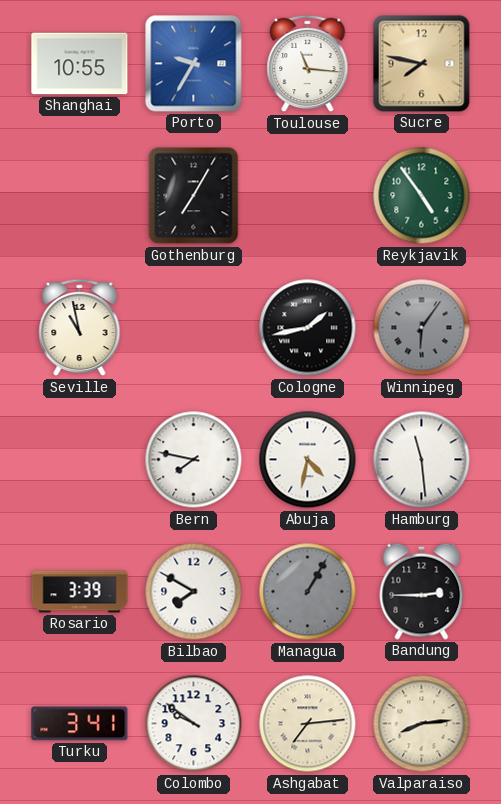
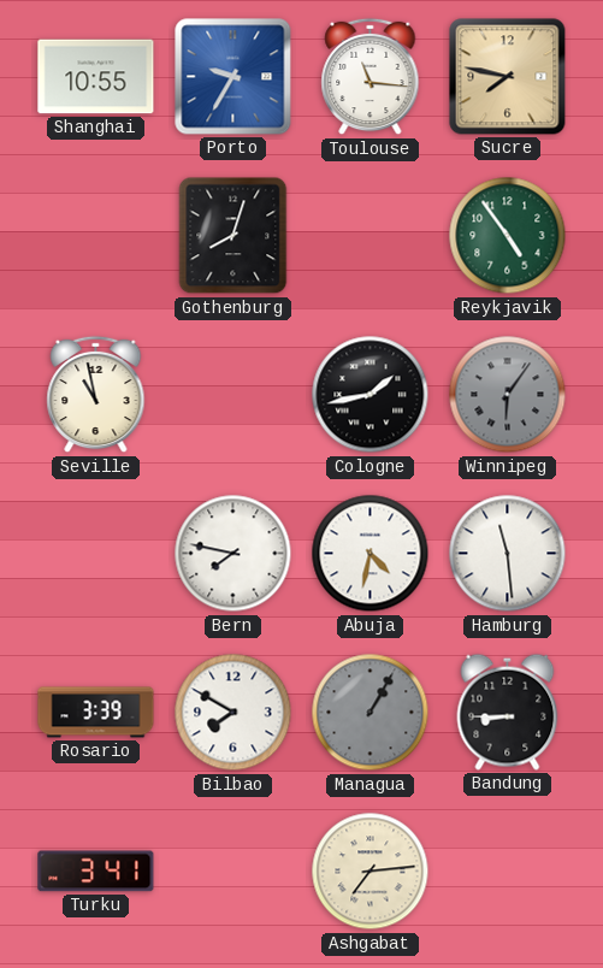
Gothenburg: 7:05 -> 8:03 (233, 236)
Bandung: 2:45 -> 8:45 (508, 712)
Colombo: 9:51 -> none (194, 724)
Valparaiso: 8:14 -> none (422, 724)
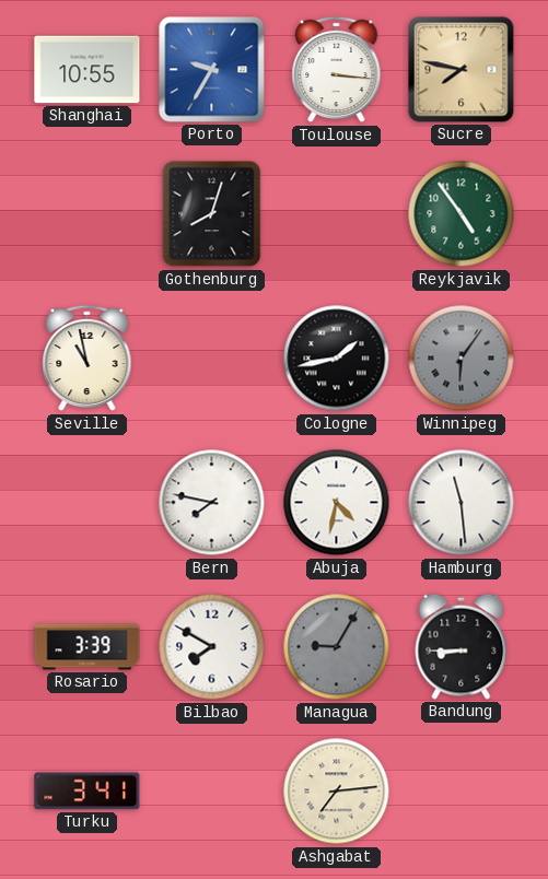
Toulouse: 11:16 -> 3:16 (337, 70)
Managua: 1:05 -> 9:05 (337, 647)
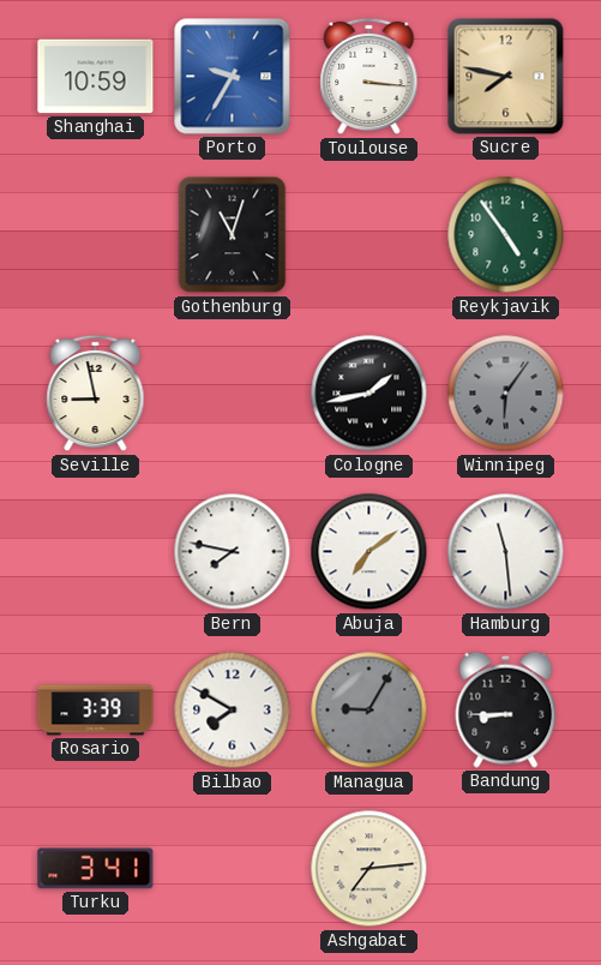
Shanghai: 10:55 -> 10:59 (96, 77)
Gothenburg: 8:03 -> 11:03 (233, 235)
Seville: 10:58 -> 8:58 (96, 394)
Abuja: 4:32 -> 7:09 (369, 552)
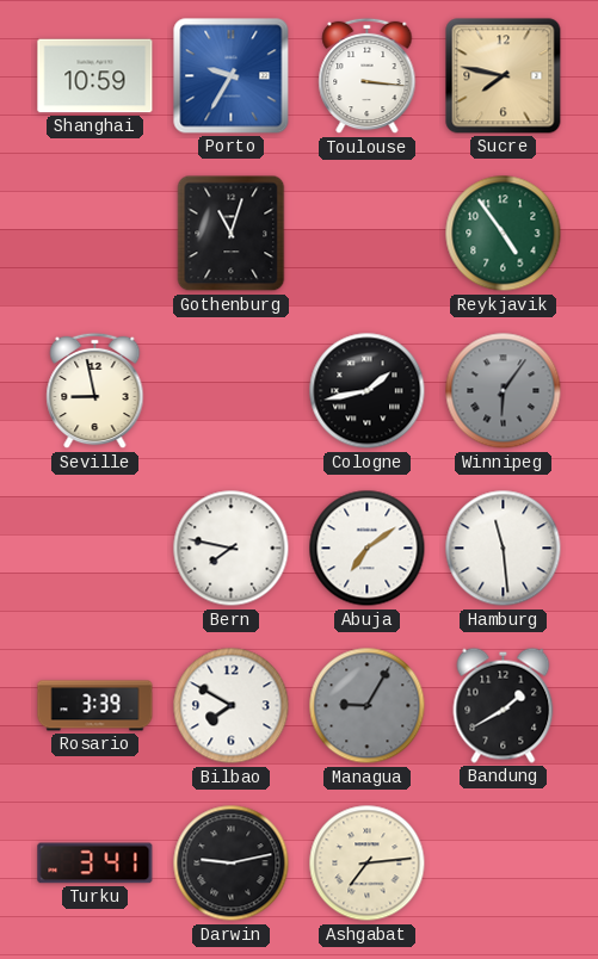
Bandung: 8:45 -> 1:40 (504, 705)
Darwin: none -> 9:13 (232, 864)
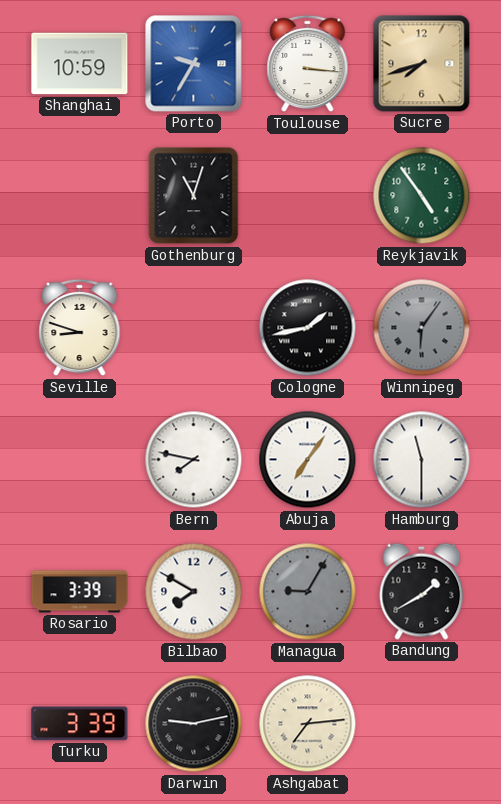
Sucre: 7:47 -> 7:42 (422, 64)
Seville: 8:58 -> 8:48 (80, 328)
Abuja: 7:09 -> 7:06 (308, 460)
Hamburg: 11:29 -> 11:30 (422, 460)
Turku: 3:41 -> 3:39 (80, 724)
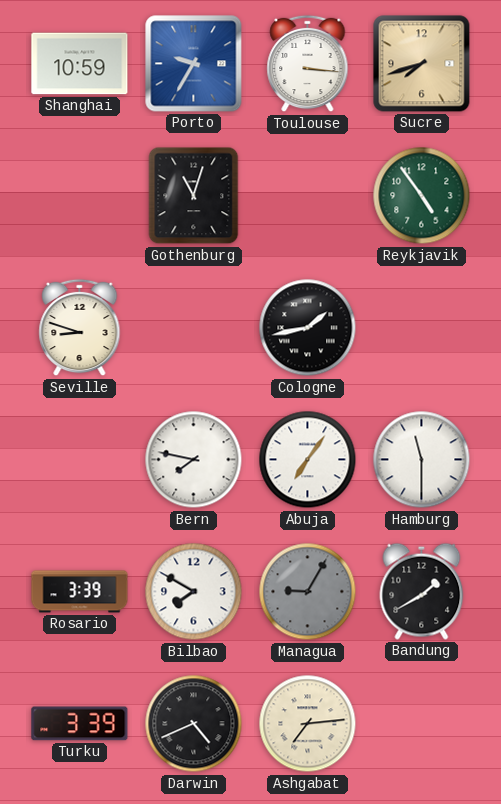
Winnipeg: 6:06 -> none (422, 328)
Darwin: 9:13 -> 4:41 (194, 724)
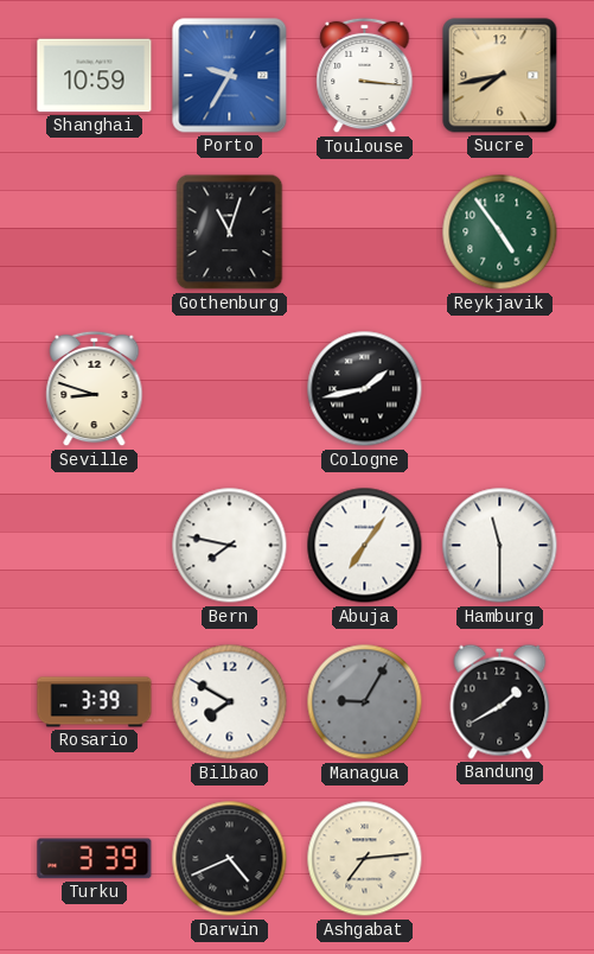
Sucre: 7:42 -> 7:43 (500, 76)
